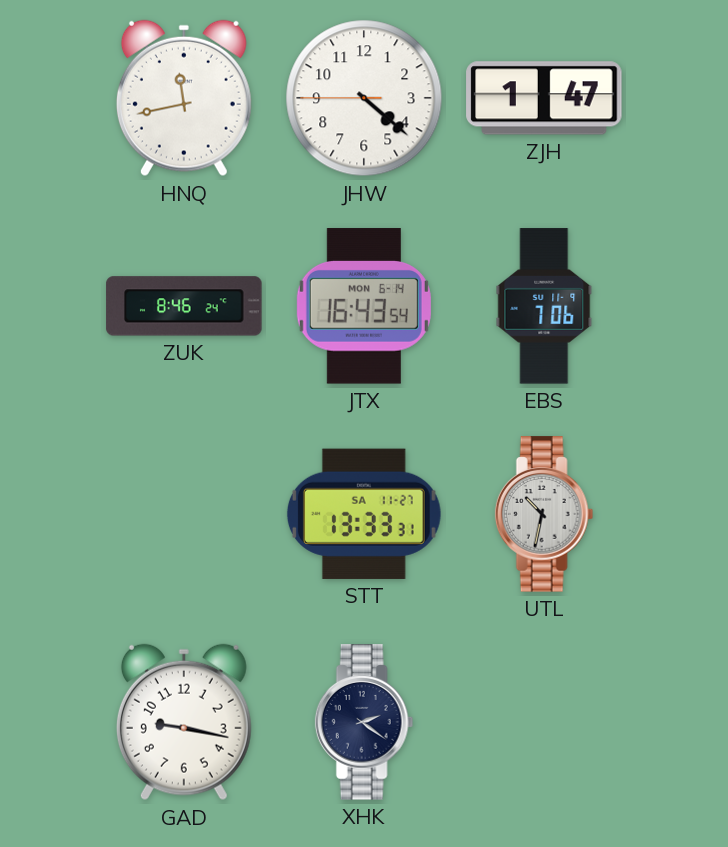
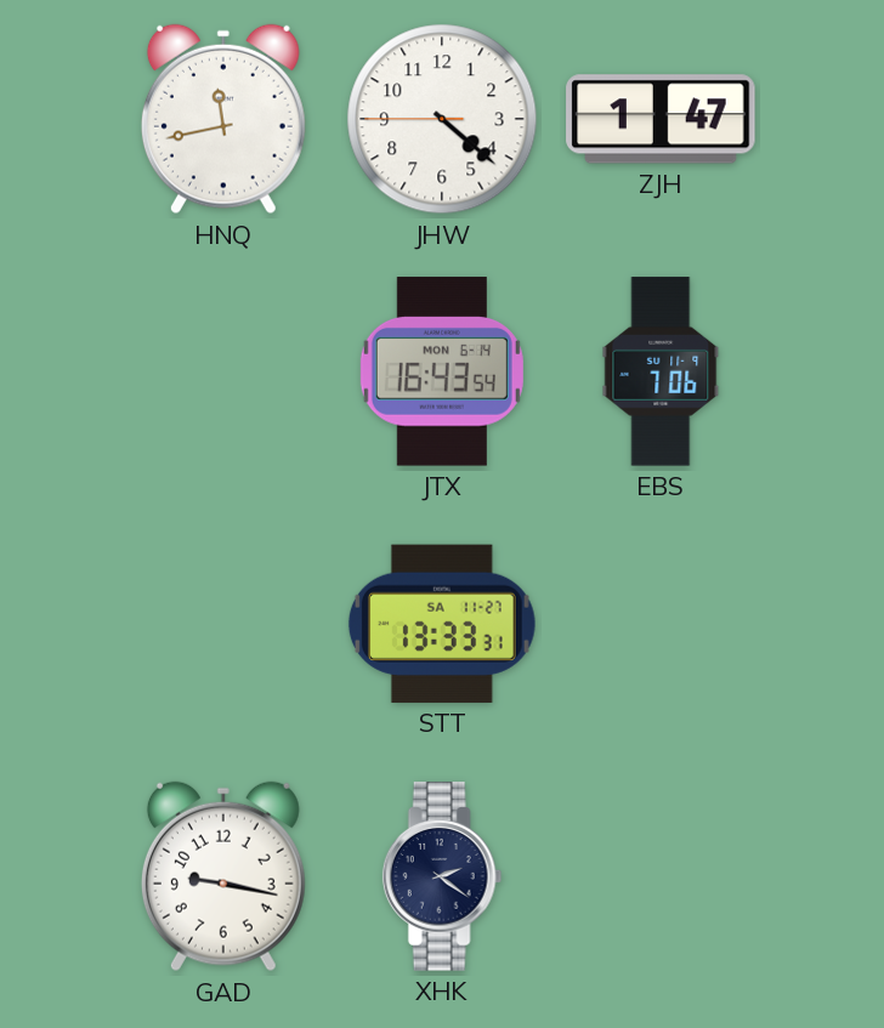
ZUK: 8:46 -> none (184, 306)
UTL: 10:32 -> none (544, 514)
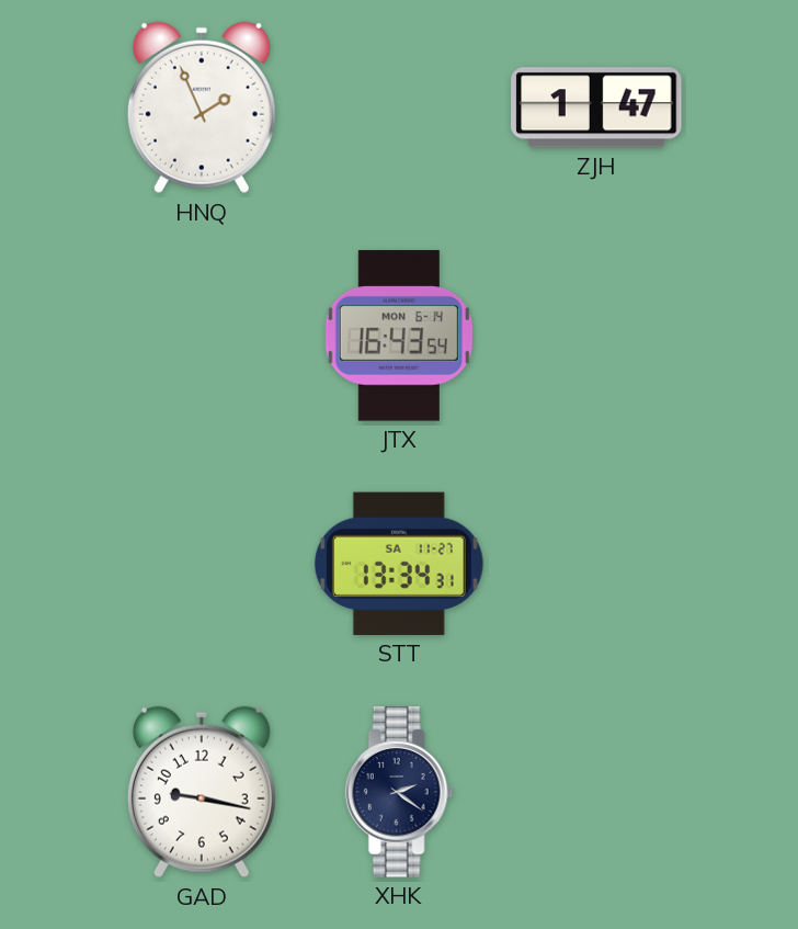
HNQ: 11:43 -> 1:56 (202, 107)
JHW: 4:21 -> none (442, 119)
EBS: 7:06 -> none (661, 371)
STT: 13:33 -> 13:34 (399, 564)
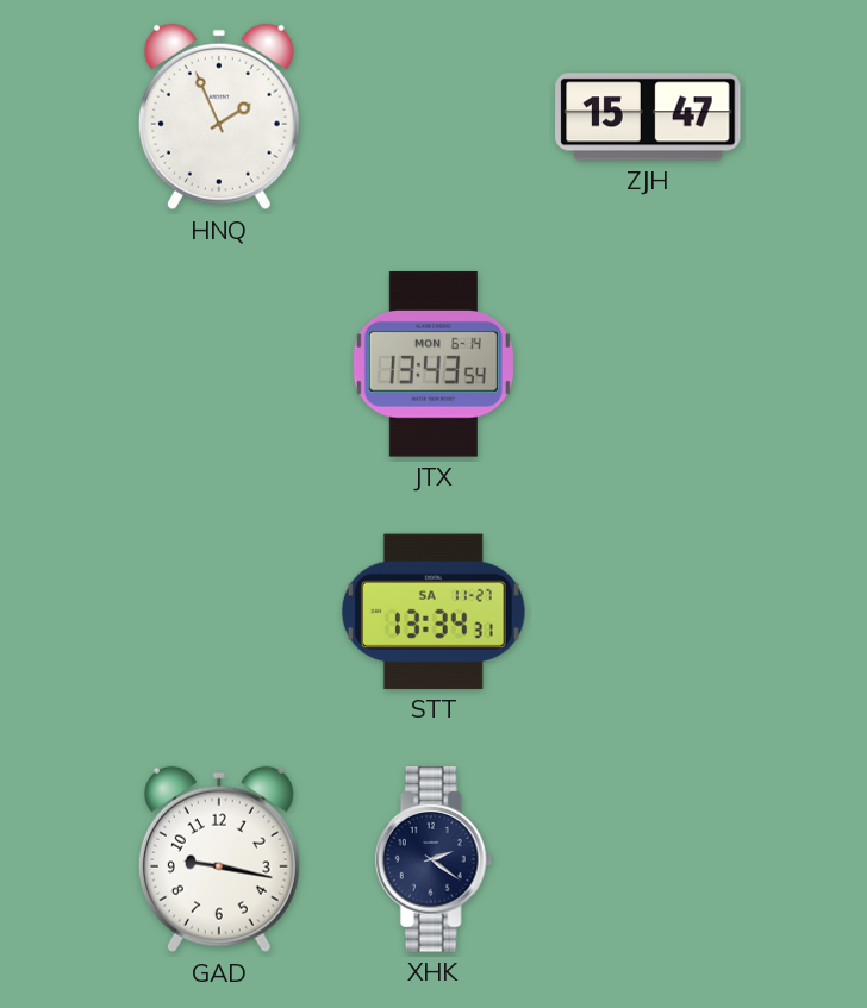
ZJH: 1:47 -> 15:47 (648, 117)
JTX: 16:43 -> 13:43 (433, 364)
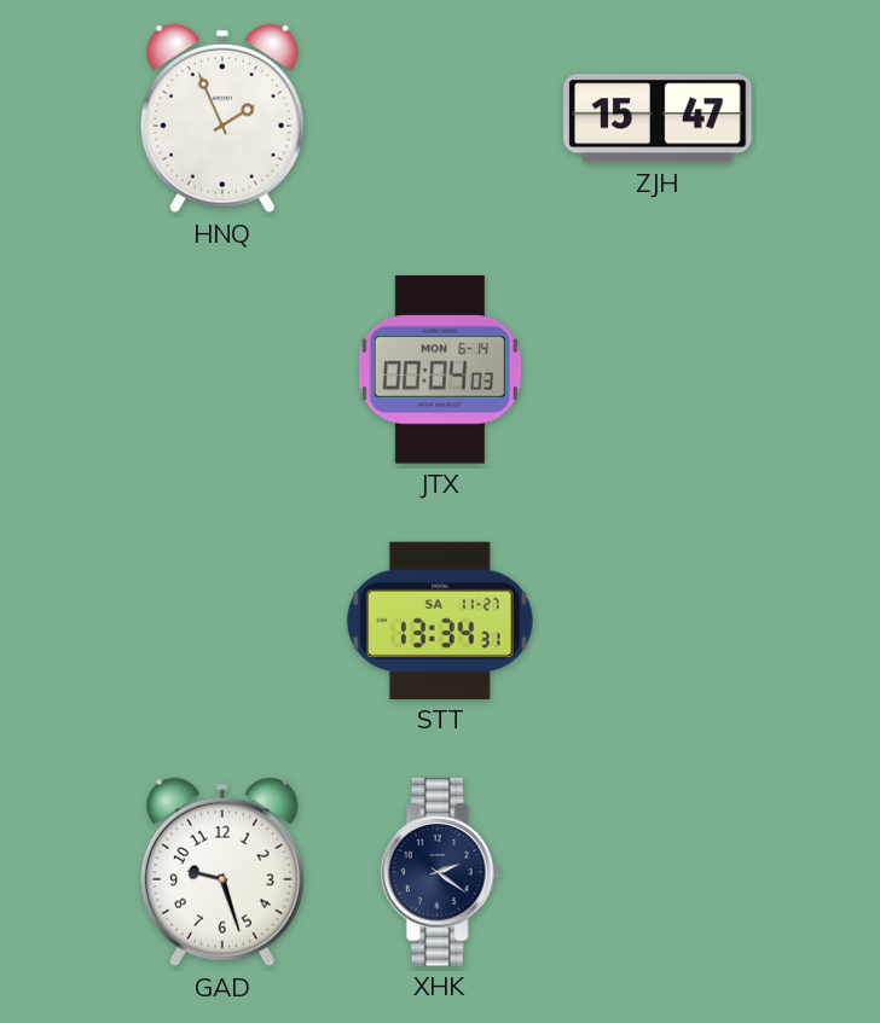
JTX: 13:43 -> 00:04 (440, 370)
GAD: 9:17 -> 9:27 (222, 872)
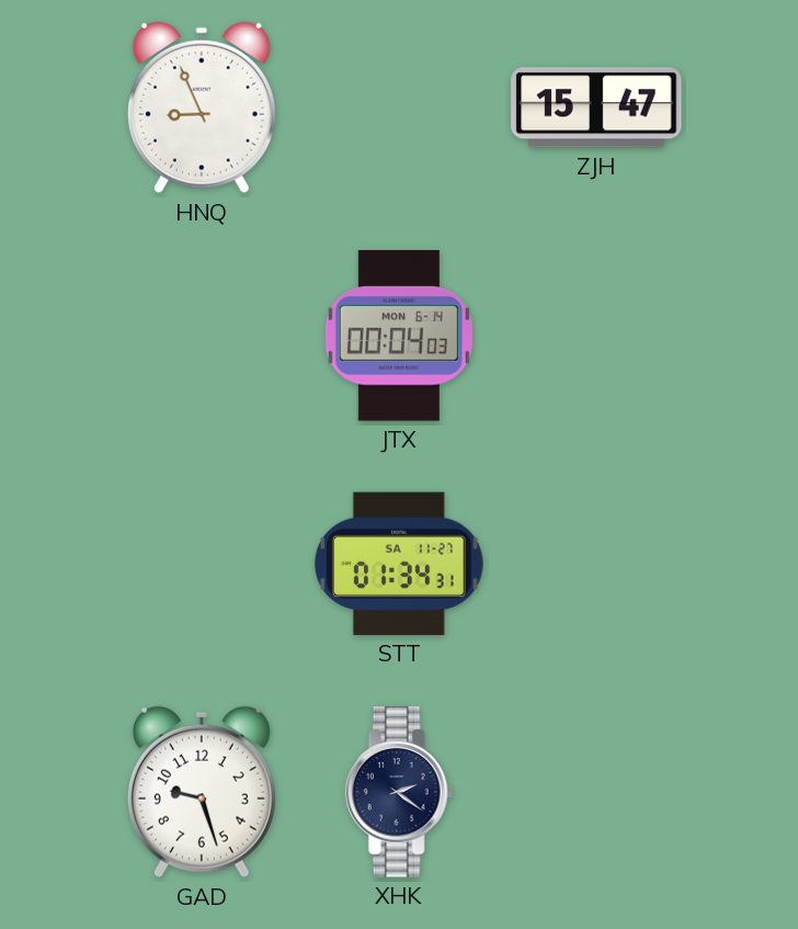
HNQ: 1:56 -> 8:56 (202, 107)
STT: 13:34 -> 01:34 (399, 564)
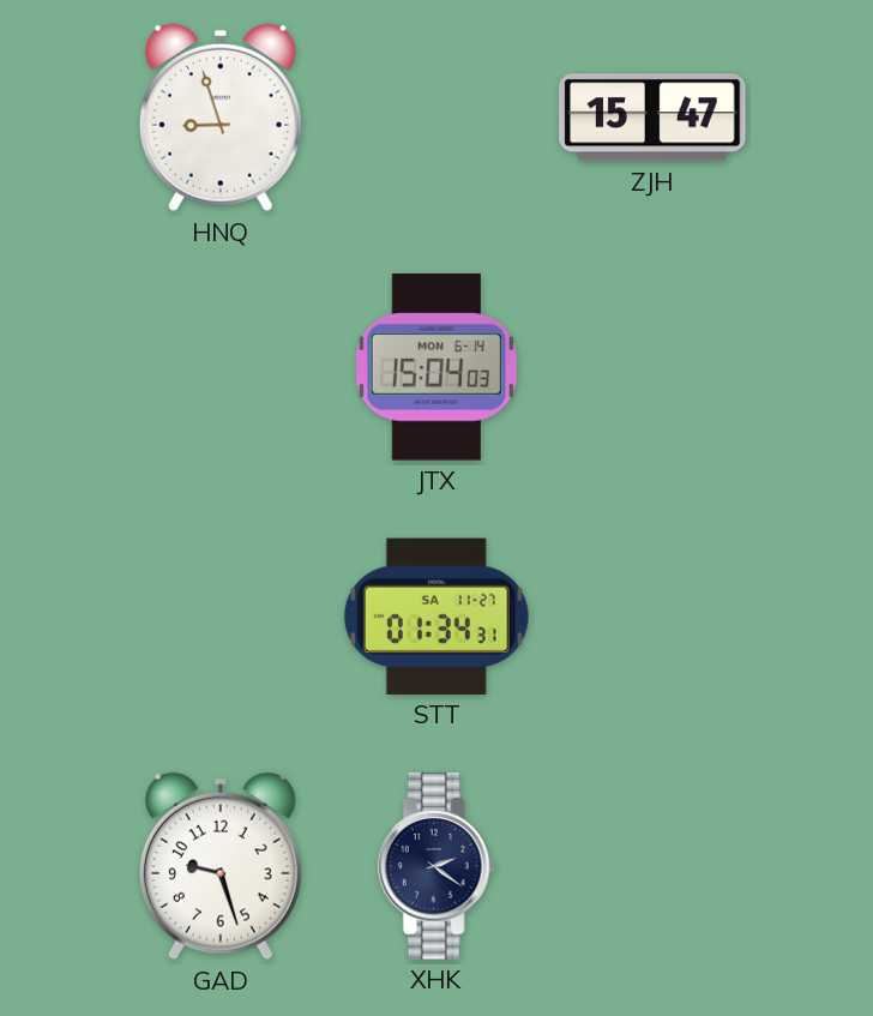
HNQ: 8:56 -> 8:57 (221, 118)
JTX: 00:04 -> 15:04 (436, 367)
